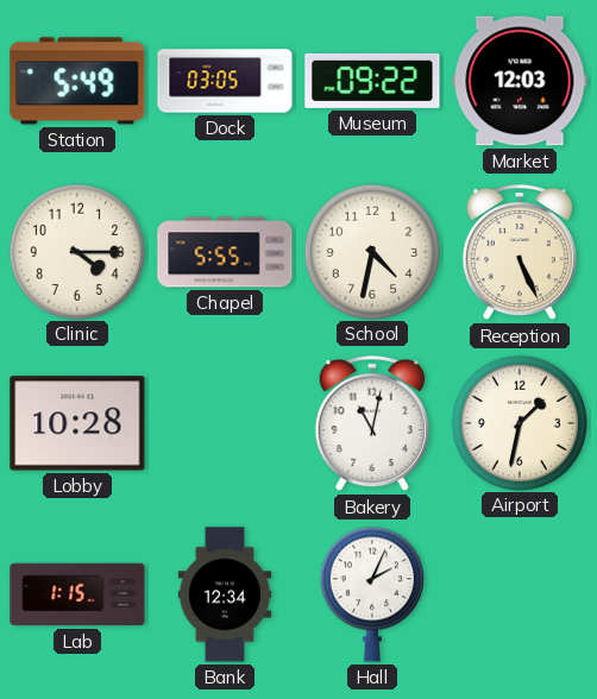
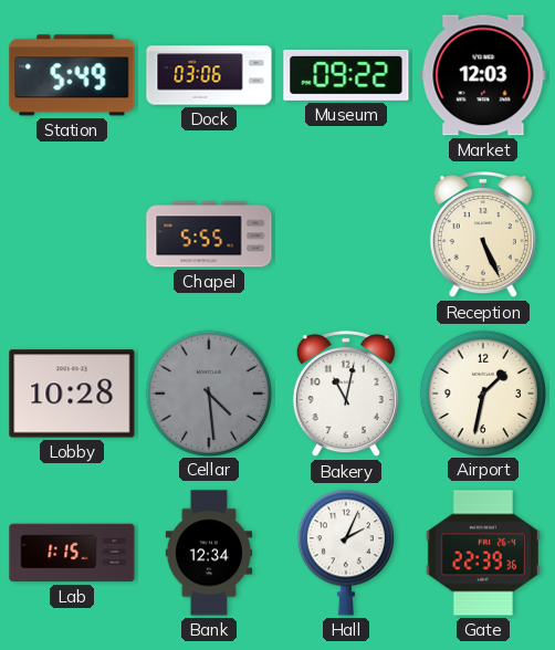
Dock: 03:05 -> 03:06 (209, 75)
Clinic: 4:15 -> none (76, 251)
School: 4:32 -> none (371, 251)
Cellar: none -> 4:29 (208, 392)
Gate: none -> 22:39 (483, 553)
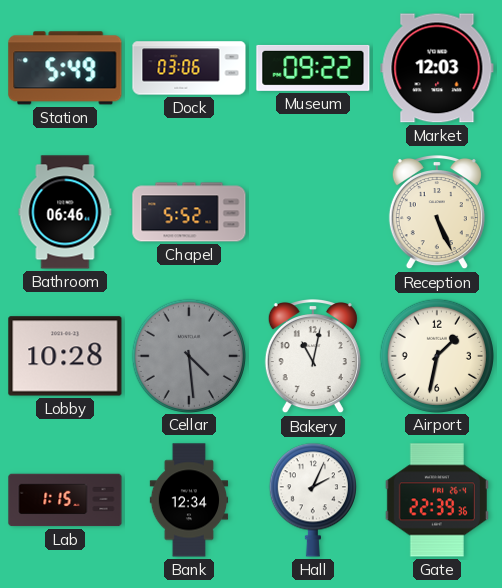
Bathroom: none -> 06:46 (65, 212)
Chapel: 5:55 -> 5:52 (189, 212)
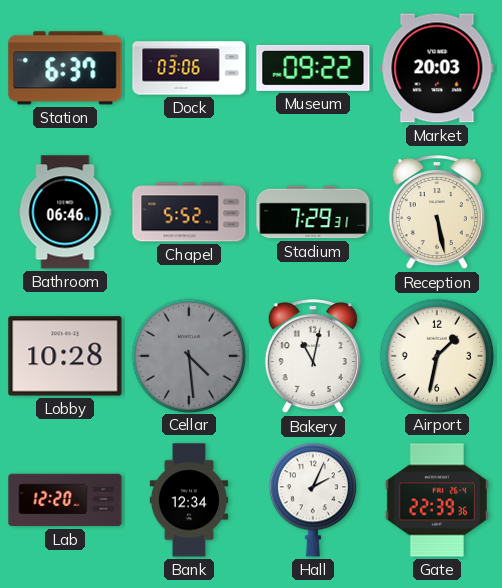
Station: 5:49 -> 6:37 (65, 68)
Market: 12:03 -> 20:03 (437, 68)
Stadium: none -> 7:29 (313, 212)
Reception: 5:26 -> 5:28 (437, 213)
Lab: 1:15 -> 12:20 (65, 500)
